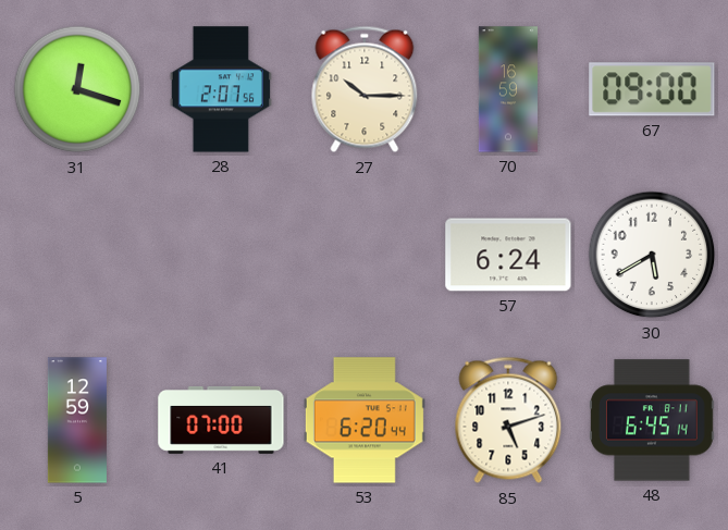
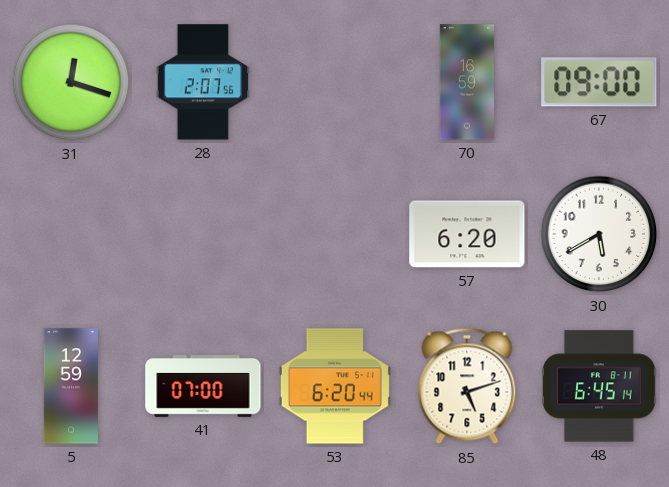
27: 10:15 -> none (365, 89)
57: 6:24 -> 6:20 (467, 234)
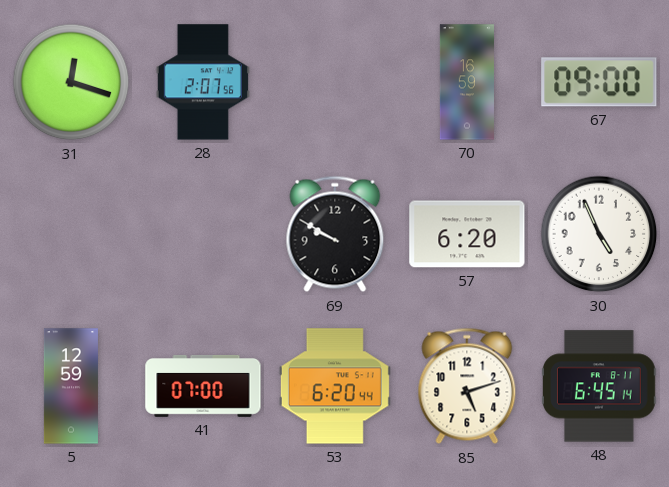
69: none -> 9:50 (335, 234)
30: 5:40 -> 4:56 (599, 234)
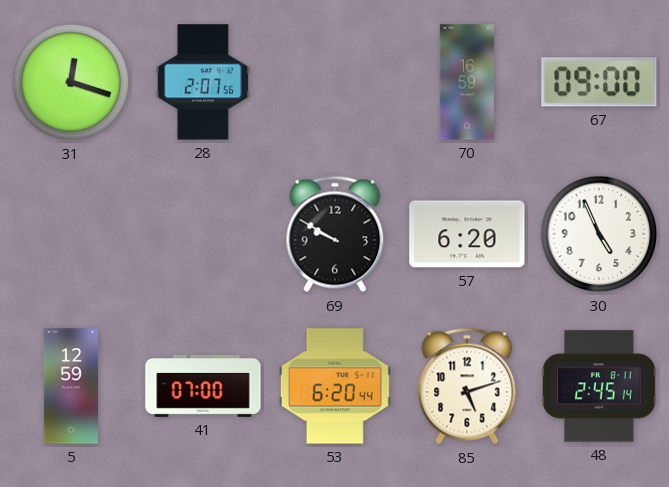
48: 6:45 -> 2:45 (600, 386)
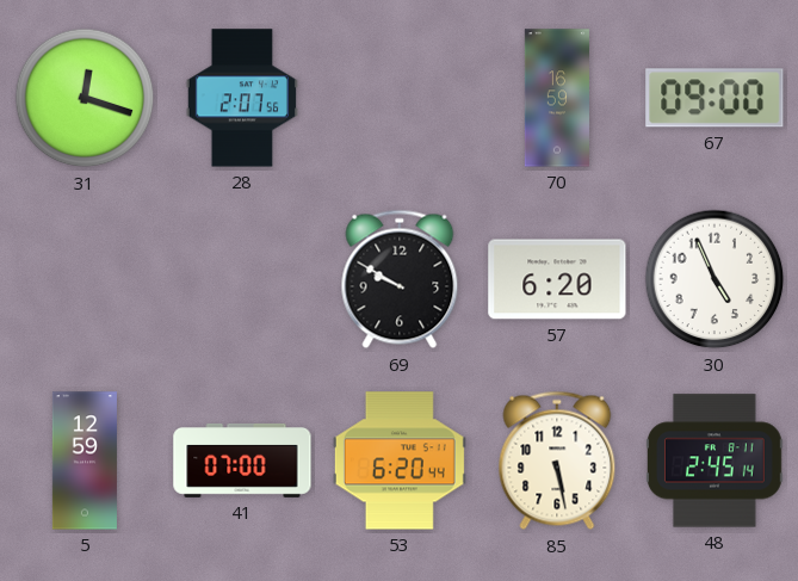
85: 5:12 -> 5:28 (557, 461)
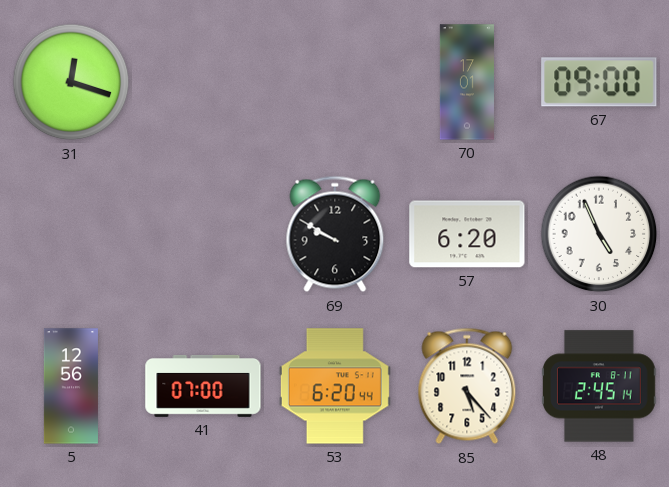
28: 2:07 -> none (242, 98)
70: 16:59 -> 17:01 (467, 82)
5: 12:59 -> 12:56 (71, 386)
85: 5:28 -> 5:23 (467, 386)
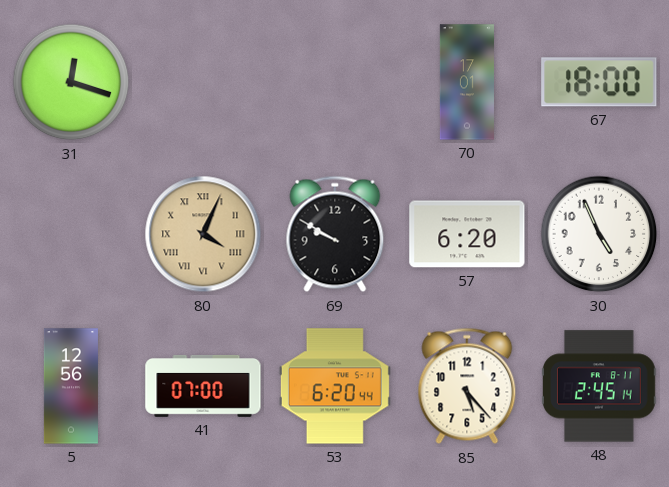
67: 09:00 -> 18:00 (599, 82)
80: none -> 4:04 (203, 234)
